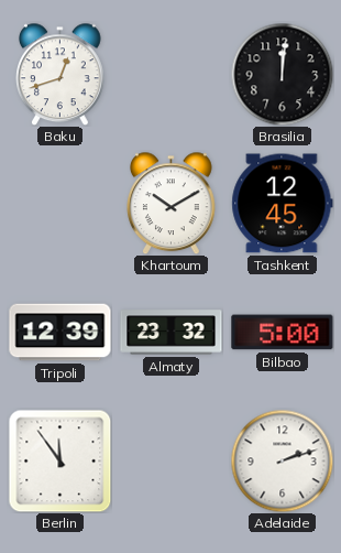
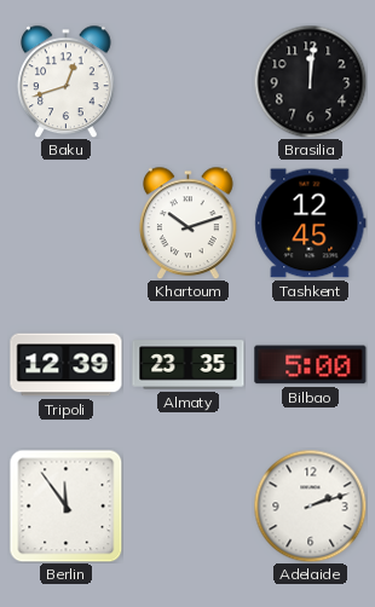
Khartoum: 10:10 -> 10:12 (189, 222)
Almaty: 23:32 -> 23:35 (189, 365)
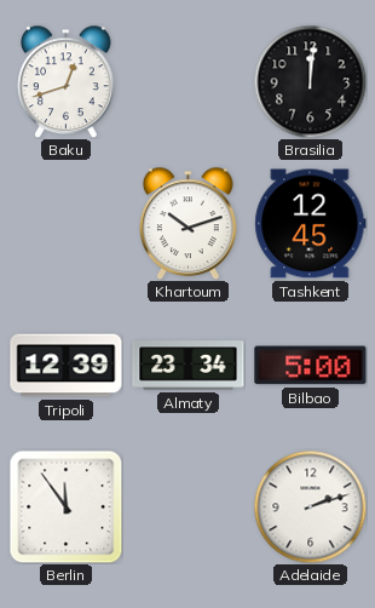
Almaty: 23:35 -> 23:34 (189, 366)
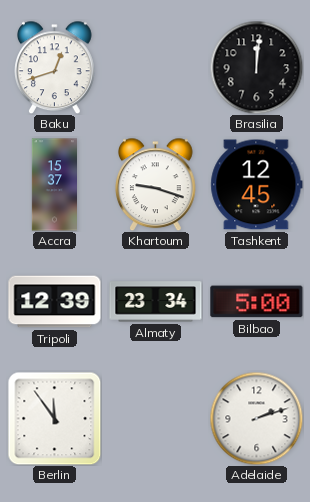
Accra: none -> 15:37 (54, 185)
Khartoum: 10:12 -> 9:18 (156, 184)
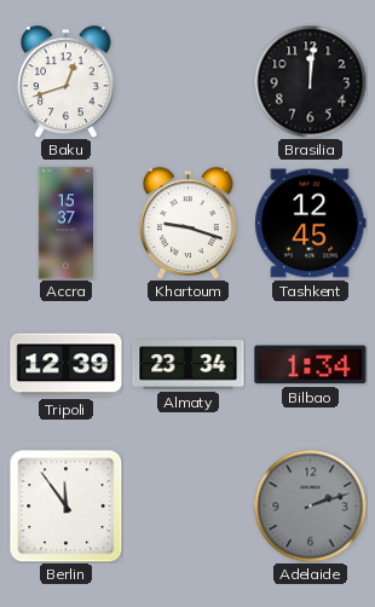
Bilbao: 5:00 -> 1:34 (311, 365)
Adelaide dial: white -> grey (310, 505)
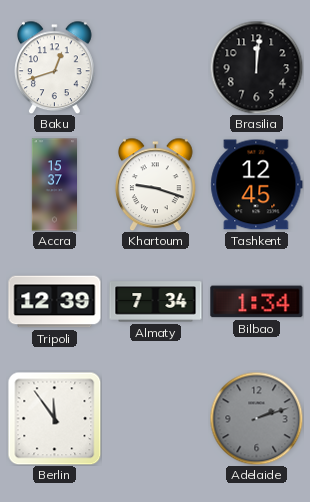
Almaty: 23:34 -> 7:34 (156, 302)
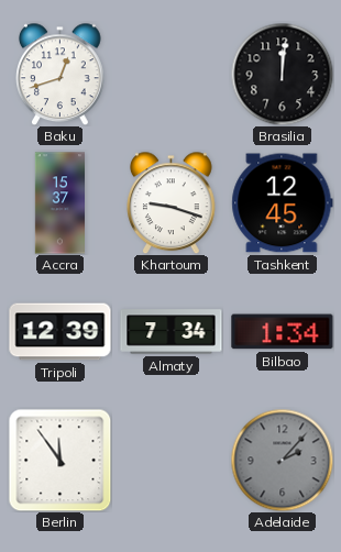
Adelaide: 2:12 -> 2:07 (282, 460)
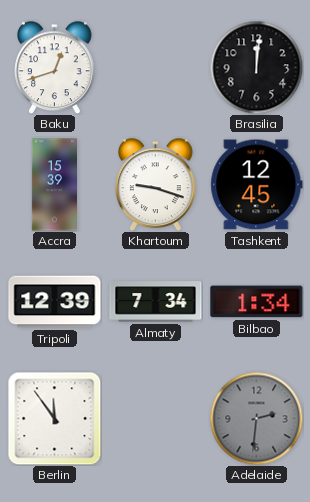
Accra: 15:37 -> 15:39 (54, 185)
Adelaide: 2:07 -> 2:31 (256, 418)
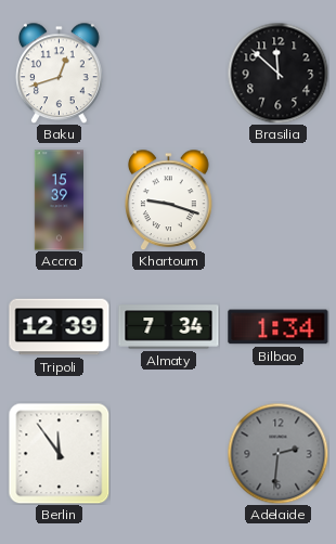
Brasilia: 12:01 -> 11:52 (277, 73)
Tashkent: 12:45 -> none (257, 185)
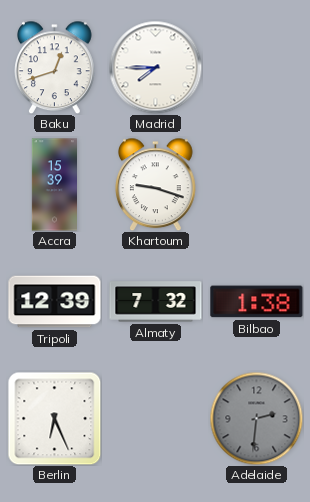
Madrid: none -> 7:45 (155, 67)
Brasilia: 11:52 -> none (277, 73)
Almaty: 7:34 -> 7:32 (156, 302)
Bilbao: 1:34 -> 1:38 (257, 302)
Berlin: 11:54 -> 6:26 (54, 418)
